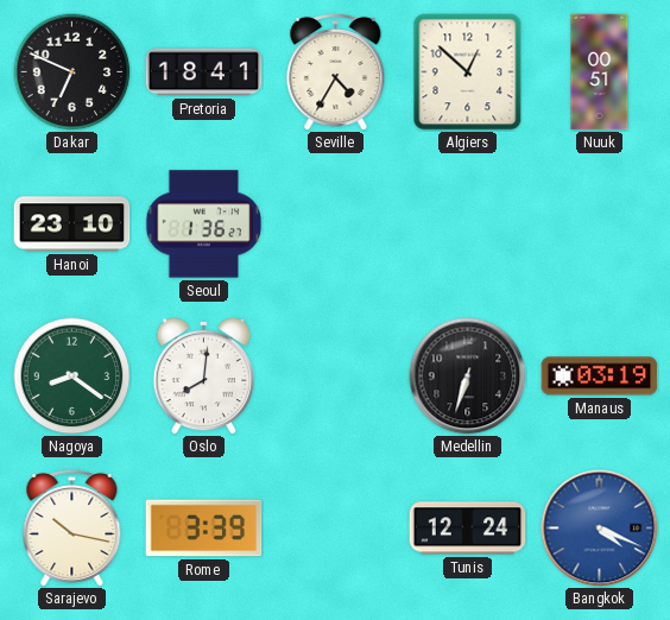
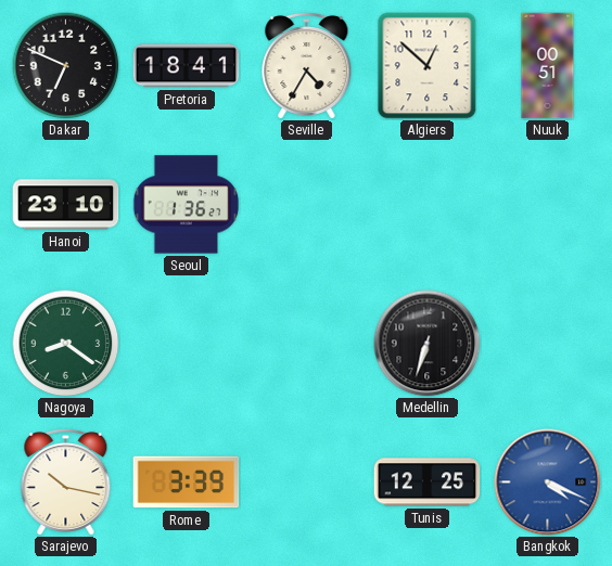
Oslo: 8:01 -> none (204, 375)
Manaus: 03:19 -> none (600, 377)
Tunis: 12:24 -> 12:25 (428, 483)
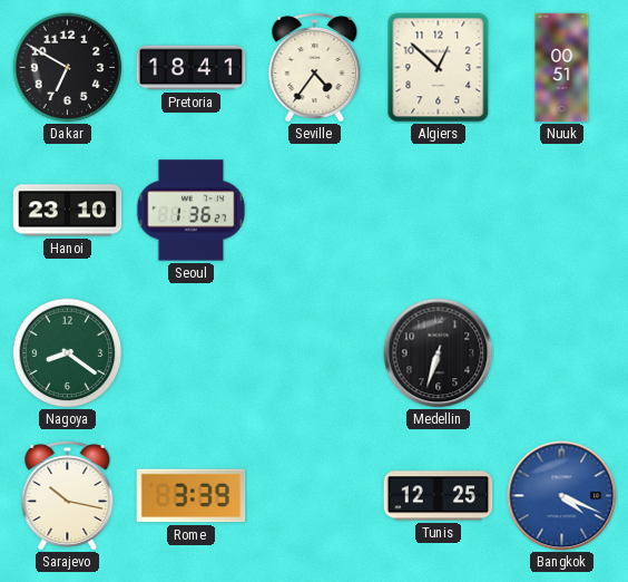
Dakar: 6:49 -> 6:50 (68, 68)
Seville: 4:35 -> 4:36 (315, 67)
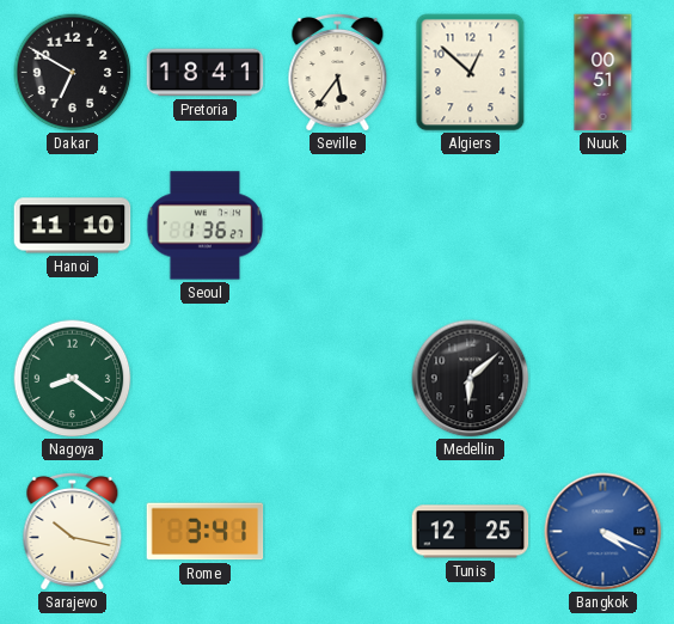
Seville: 4:36 -> 5:36 (338, 72)
Hanoi: 23:10 -> 11:10 (73, 226)
Medellin: 6:33 -> 6:08 (471, 379)
Rome: 3:39 -> 3:41 (206, 532)
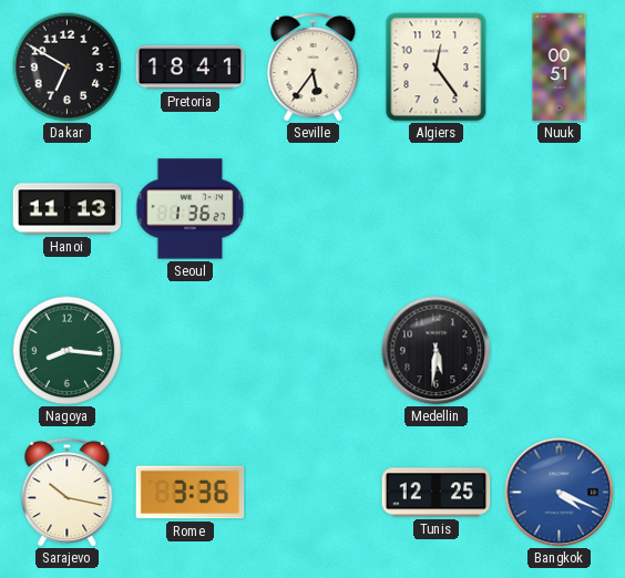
Algiers: 12:52 -> 12:24 (437, 68)
Hanoi: 11:10 -> 11:13 (68, 209)
Nagoya: 8:21 -> 8:16 (68, 351)
Medellin: 6:08 -> 5:31 (437, 351)
Rome: 3:41 -> 3:36 (191, 493)
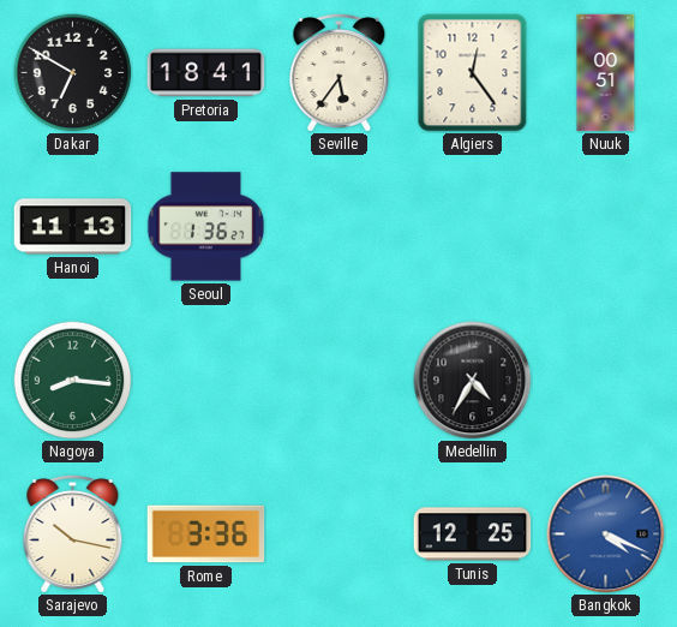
Medellin: 5:31 -> 4:35 (473, 381)
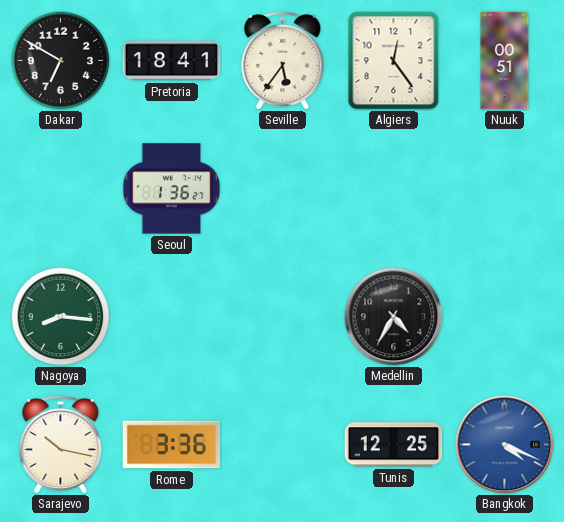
Hanoi: 11:13 -> none (73, 227)
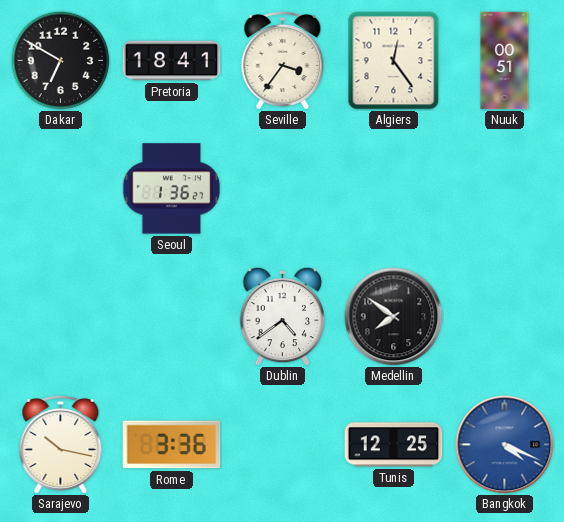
Seville: 5:36 -> 3:36 (283, 60)
Nagoya: 8:16 -> none (61, 317)
Dublin: none -> 4:39 (283, 316)
Medellin: 4:35 -> 7:51 (394, 317)
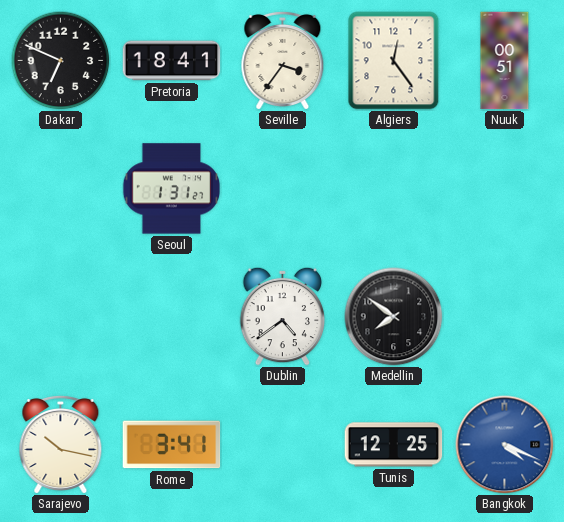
Dakar: 6:50 -> 6:49 (61, 61)
Seoul: 1:36 -> 1:31 (171, 189)
Rome: 3:36 -> 3:41 (172, 445)
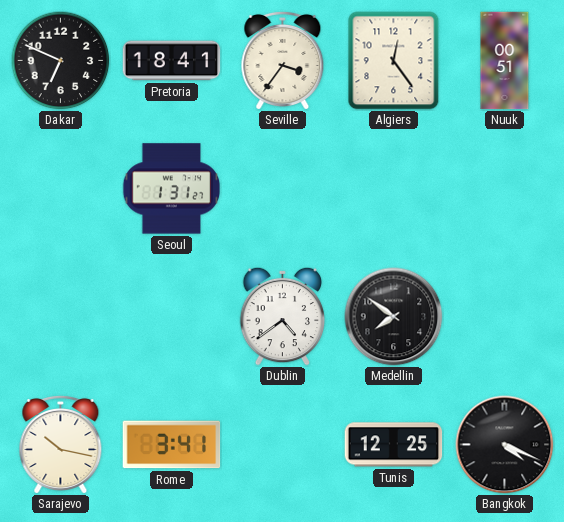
Bangkok dial: blue -> black (505, 445)
